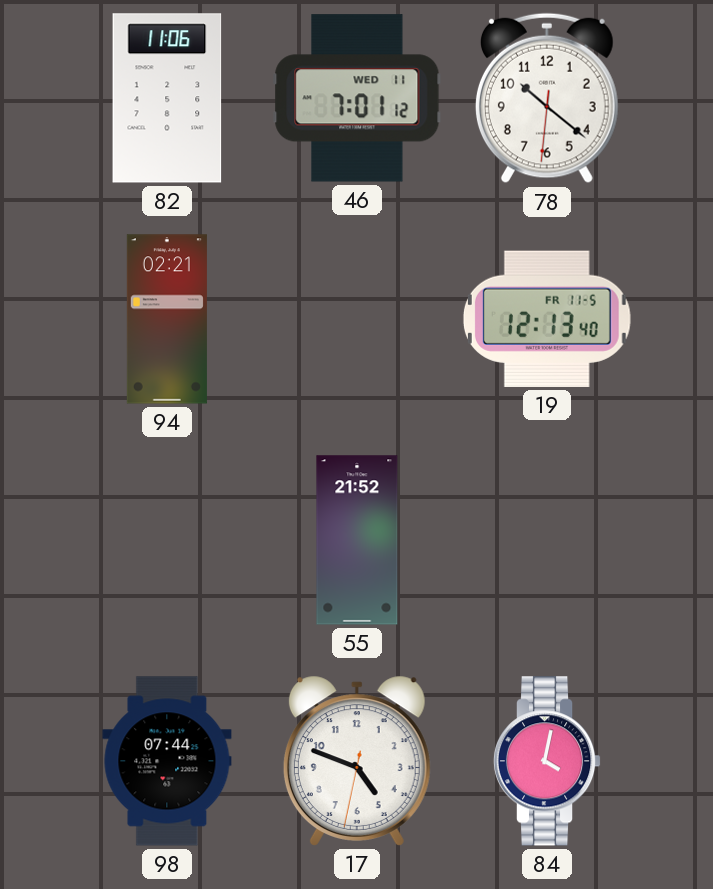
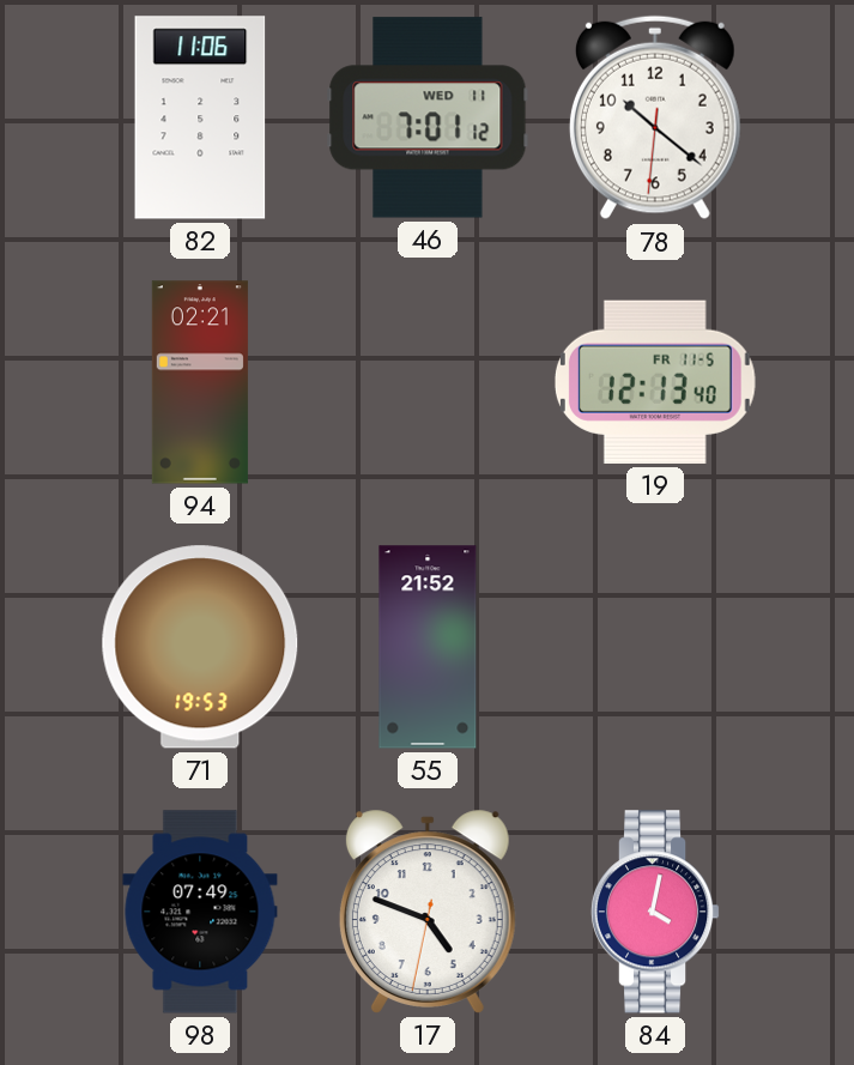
71: none -> 19:53 (200, 647)
98: 07:44 -> 07:49 (200, 912)
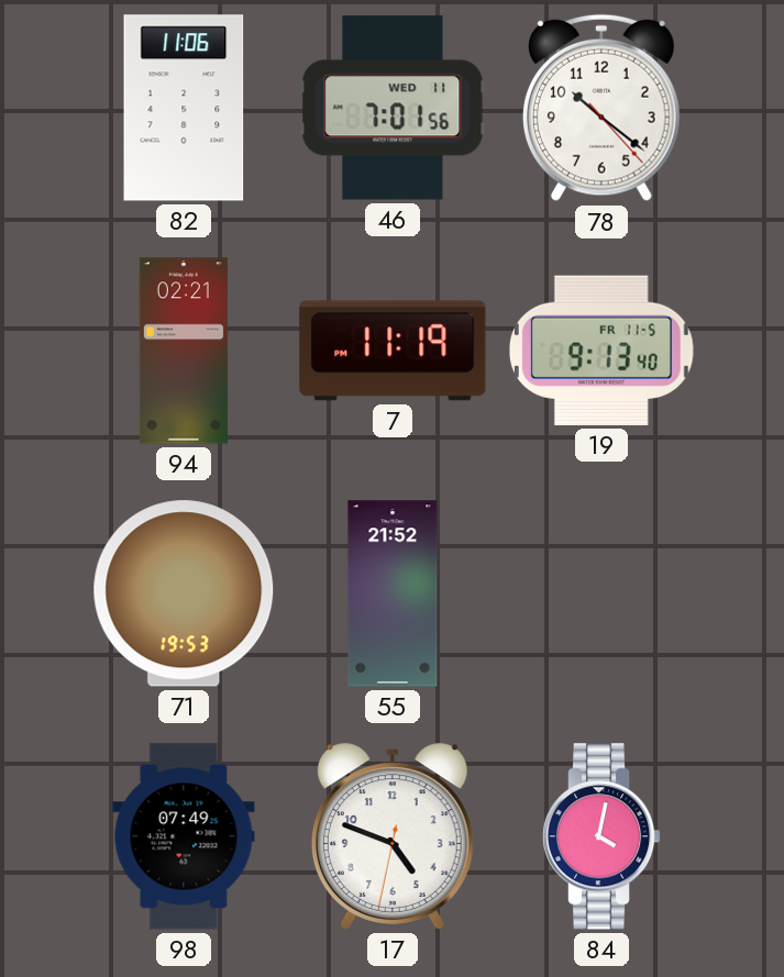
46: 7:01:12 -> 7:01:56 (393, 108)
78: 10:21:31 -> 10:21:23 (601, 108)
7: none -> 11:19 (393, 351)
19: 12:13 -> 9:13 (601, 351)
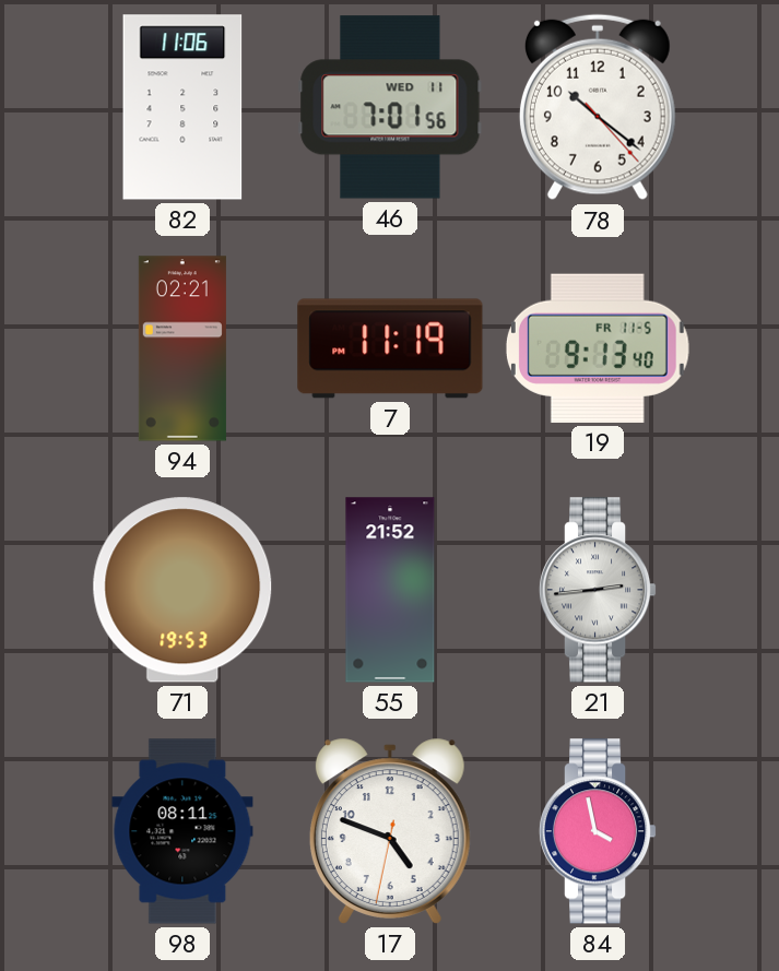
21: none -> 2:44 (598, 590)
98: 07:49 -> 08:11 (182, 831)
84: 4:02 -> 3:58 (598, 831)
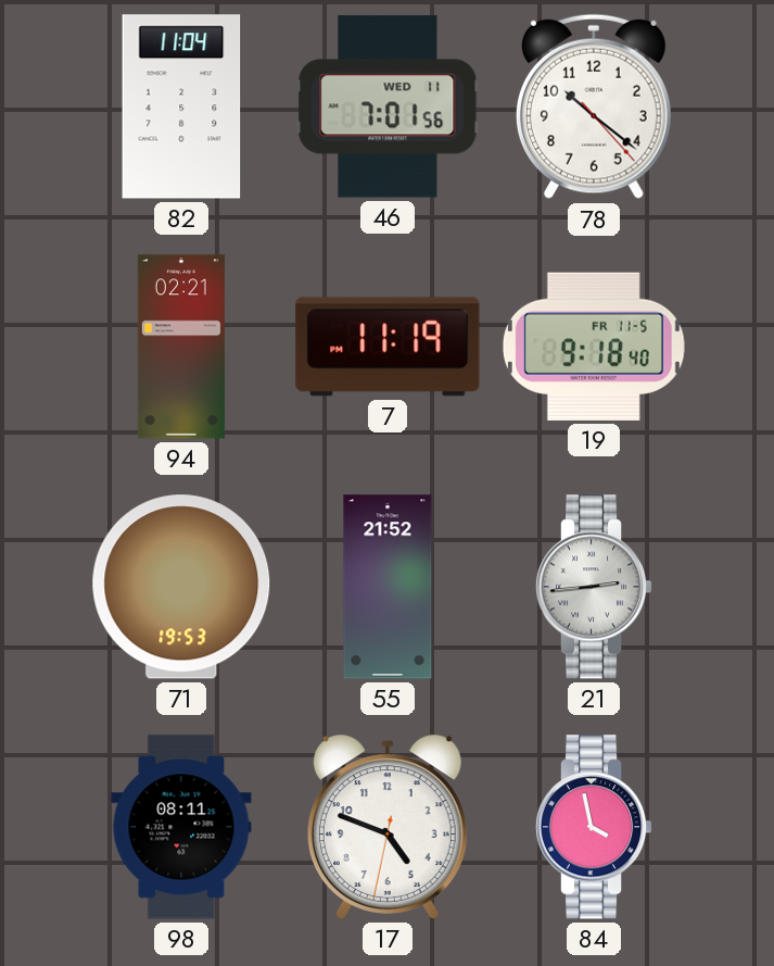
82: 11:06 -> 11:04 (181, 106)
19: 9:13 -> 9:18 (594, 347)
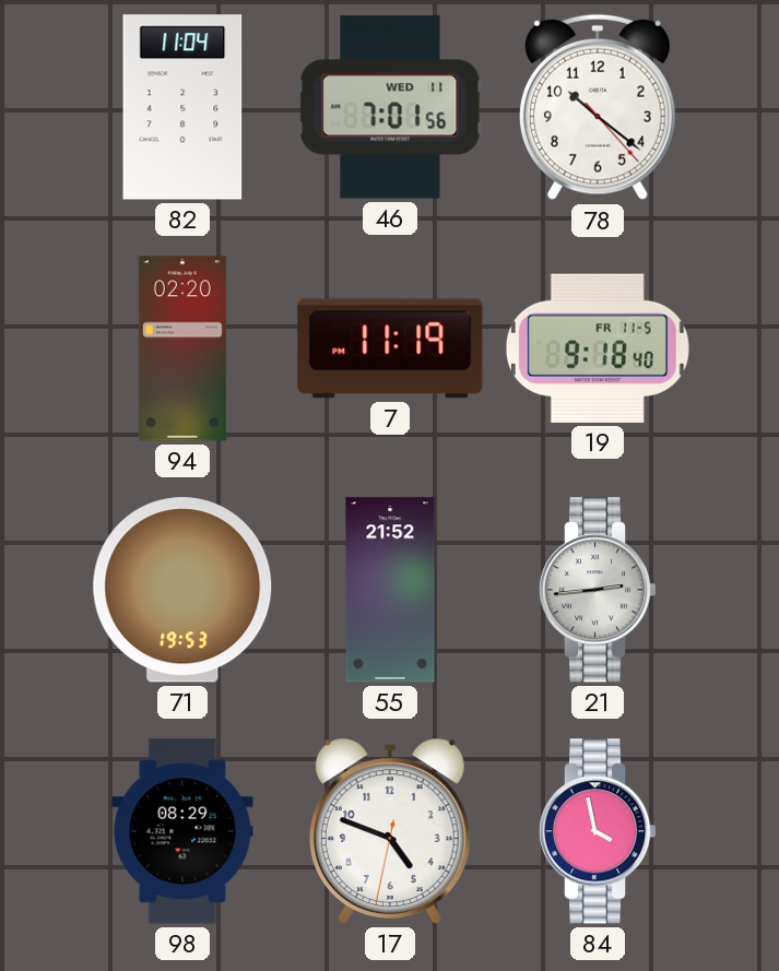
94: 02:21 -> 02:20 (182, 348)
98: 08:11 -> 08:29 (182, 831)
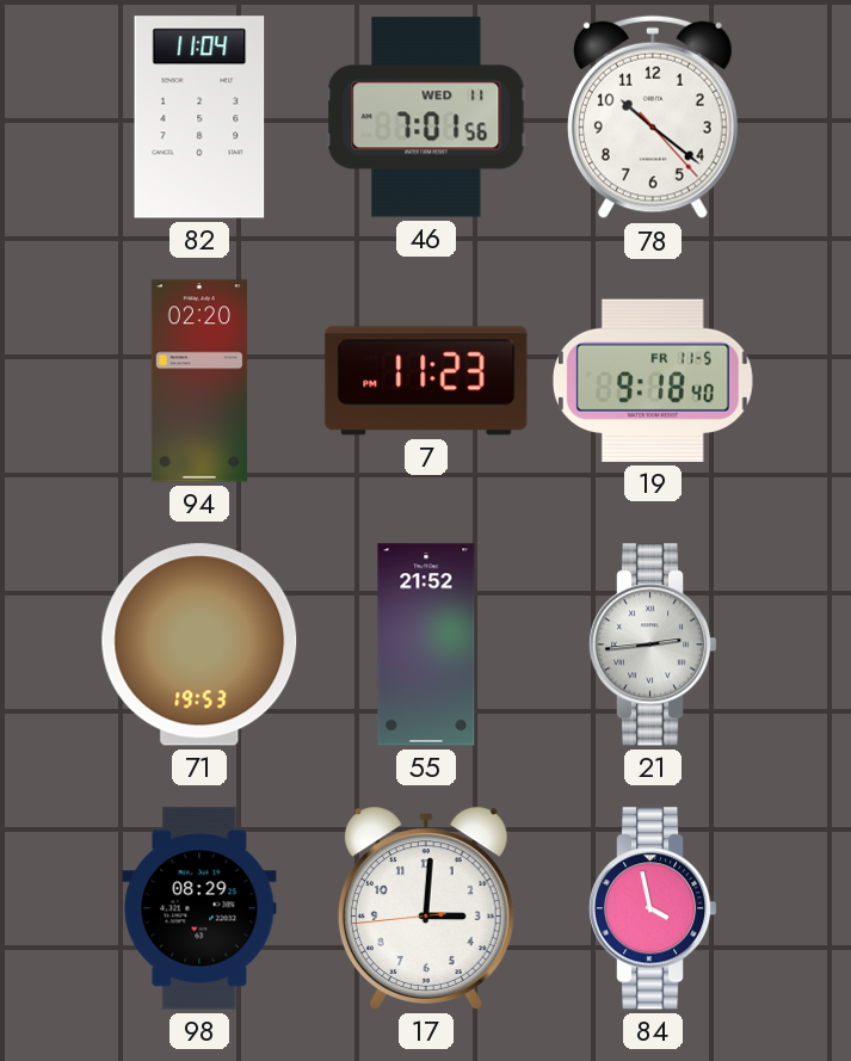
7: 11:19 -> 11:23 (426, 381)
17: 4:48 -> 3:00 (426, 908)
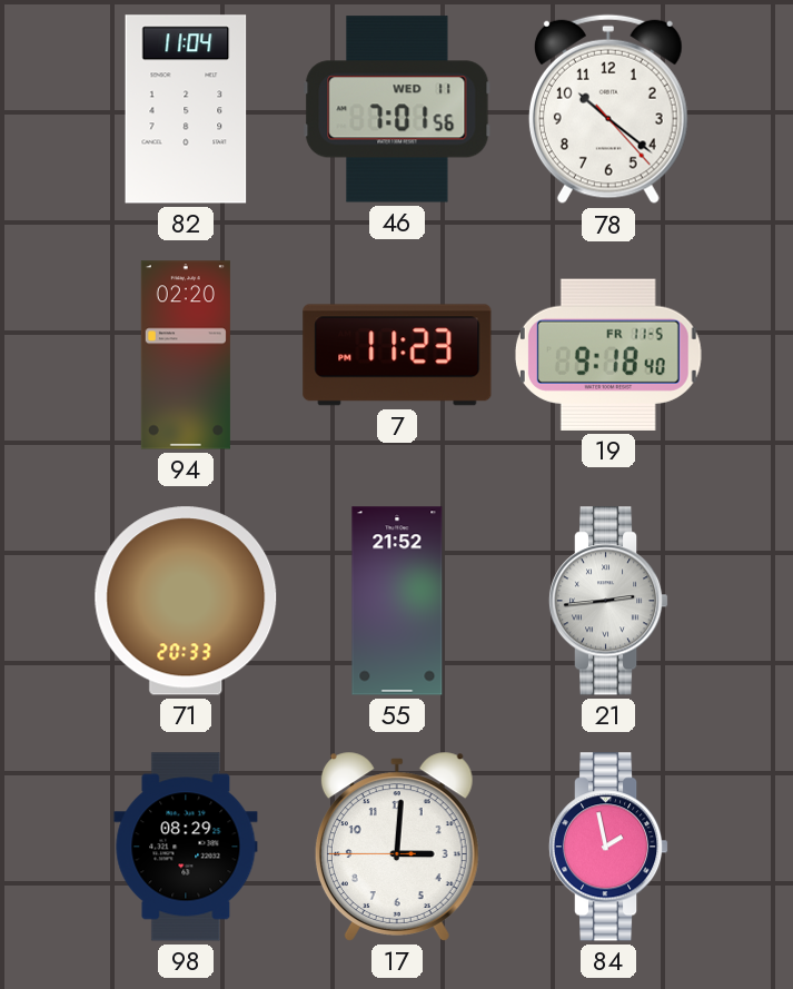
71: 19:53 -> 20:33 (186, 601)
17: 3:00:44 -> 3:00:45 (397, 847)
84: 3:58 -> 1:58 (608, 847)
